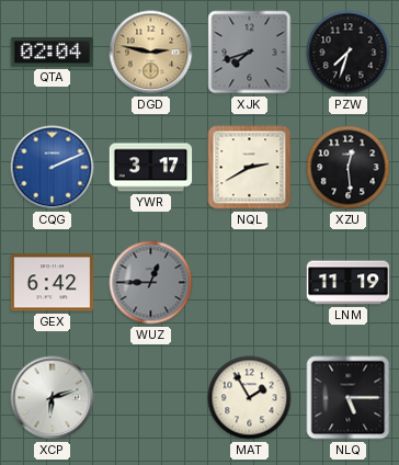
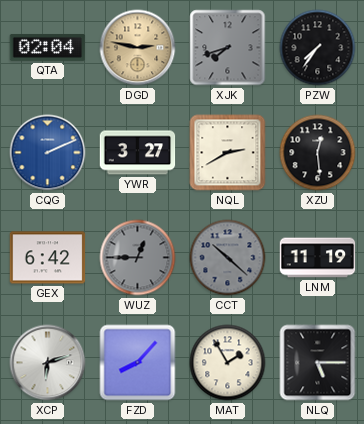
PZW: 7:33 -> 7:36 (318, 48)
YWR: 3:17 -> 3:27 (138, 153)
CCT: none -> 10:22 (228, 258)
FZD: none -> 8:07 (138, 363)
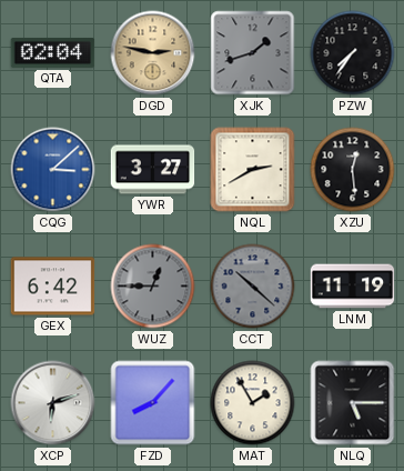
XJK: 7:42 -> 1:42 (253, 53)
CQG: 2:11 -> 3:08 (53, 170)
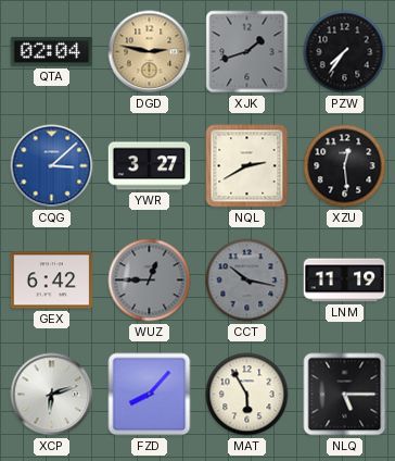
CCT: 10:22 -> 10:17 (247, 281)
MAT: 1:55 -> 5:55 (247, 395)
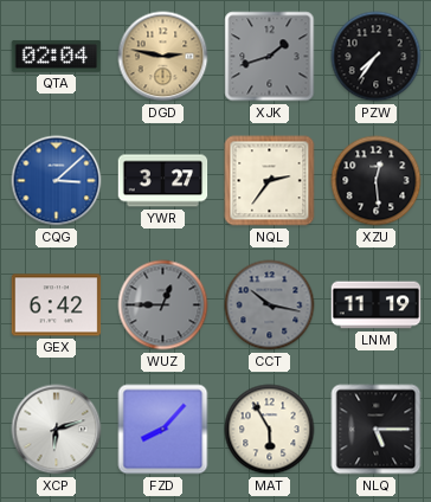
NQL: 2:40 -> 2:36 (270, 181)
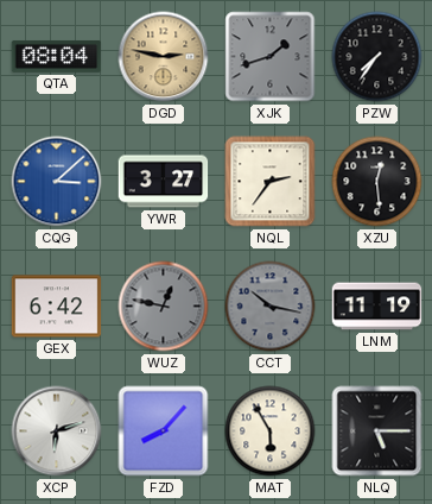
QTA: 02:04 -> 08:04 (57, 56)
WUZ: 12:45 -> 12:47 (164, 307)
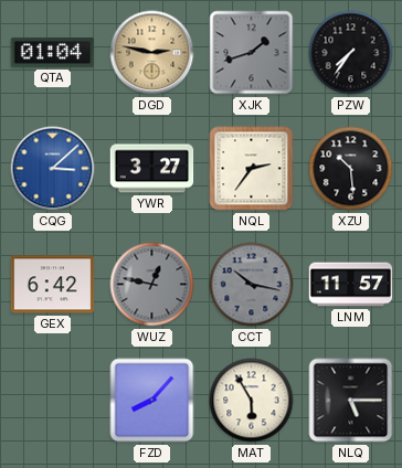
QTA: 08:04 -> 01:04 (53, 52)
XZU: 12:29 -> 10:29 (351, 169)
LNM: 11:19 -> 11:57 (351, 285)
XCP: 6:12 -> none (57, 431)
